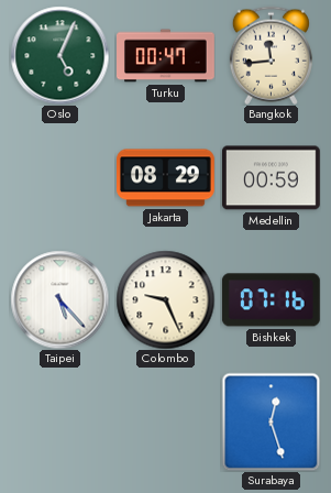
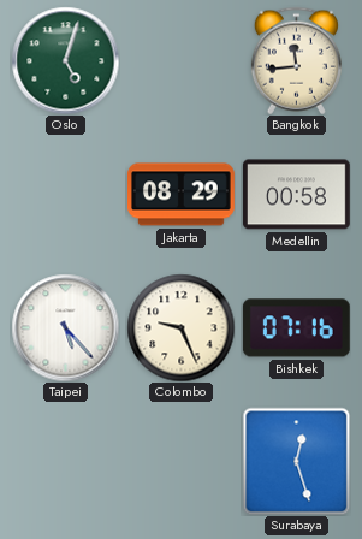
Oslo: 5:04 -> 5:03 (65, 60)
Turku: 00:47 -> none (166, 56)
Medellin: 00:59 -> 00:58 (296, 195)
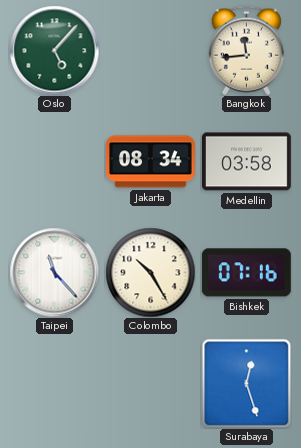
Oslo: 5:03 -> 5:07 (54, 50)
Jakarta: 08:29 -> 08:34 (151, 162)
Medellin: 00:58 -> 03:58 (246, 162)
Taipei: 5:23 -> 11:23 (54, 272)
Colombo: 9:26 -> 10:25 (150, 272)
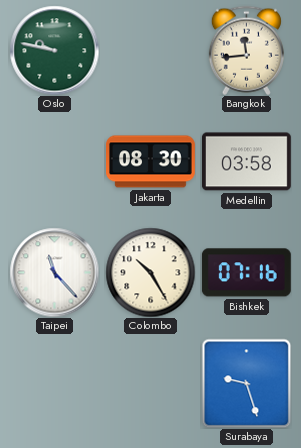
Oslo: 5:07 -> 9:47 (54, 50)
Jakarta: 08:34 -> 08:30 (151, 162)
Surabaya: 12:27 -> 9:27 (246, 383)
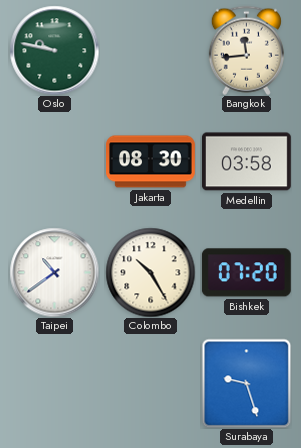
Taipei: 11:23 -> 10:39 (54, 272)
Bishkek: 07:16 -> 07:20 (246, 273)
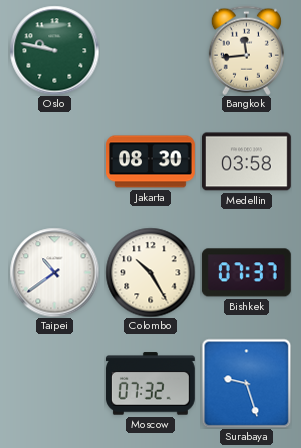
Bishkek: 07:20 -> 07:37 (246, 273)
Moscow: none -> 07:32 (150, 384)
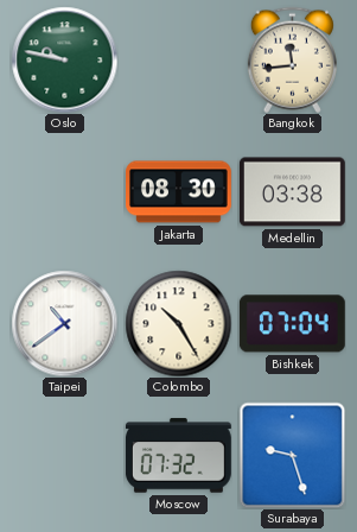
Medellin: 03:58 -> 03:38 (292, 192)
Bishkek: 07:37 -> 07:04 (292, 324)
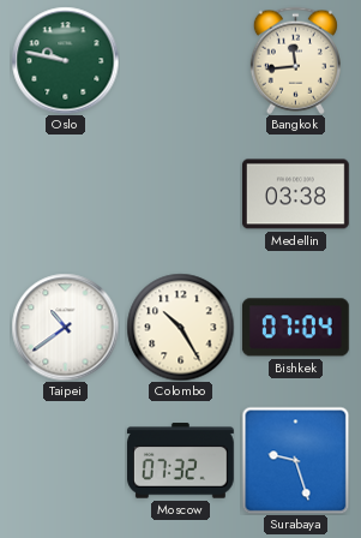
Jakarta: 08:30 -> none (179, 192)
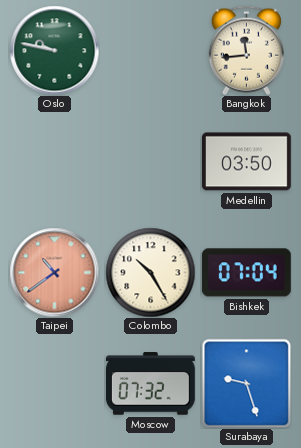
Medellin: 03:38 -> 03:50 (246, 162)
Taipei dial: white -> salmon (54, 272)
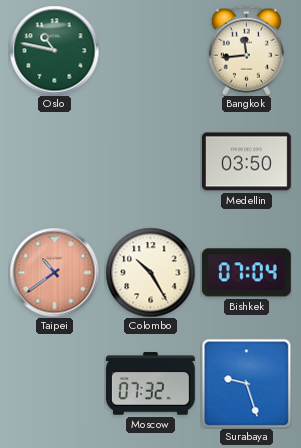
Oslo: 9:47 -> 10:47 (54, 50)
